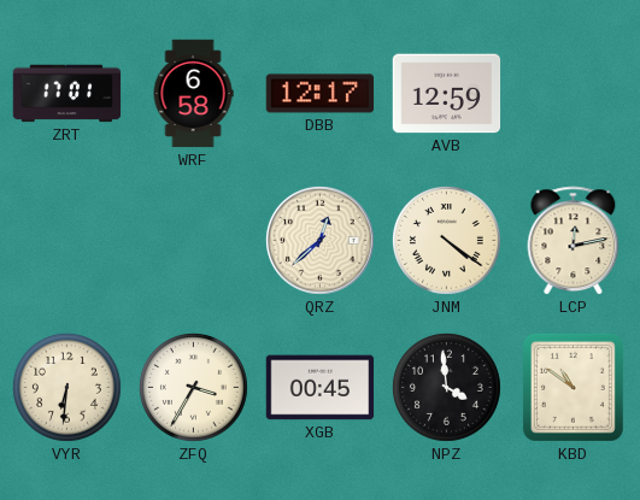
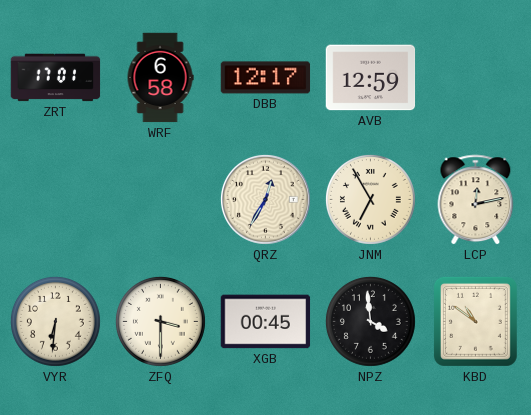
QRZ: 12:38 -> 12:35 (265, 199)
JNM: 4:21 -> 6:55 (370, 199)
ZFQ: 3:35 -> 3:30 (160, 321)
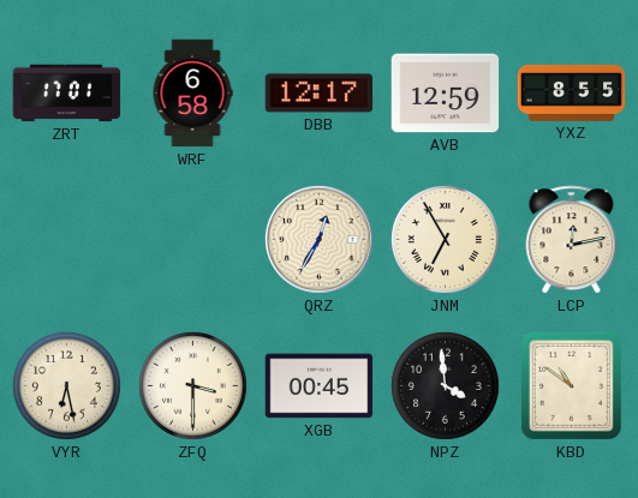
YXZ: none -> 8:55 (572, 94)
VYR: 6:31 -> 6:28 (66, 385)
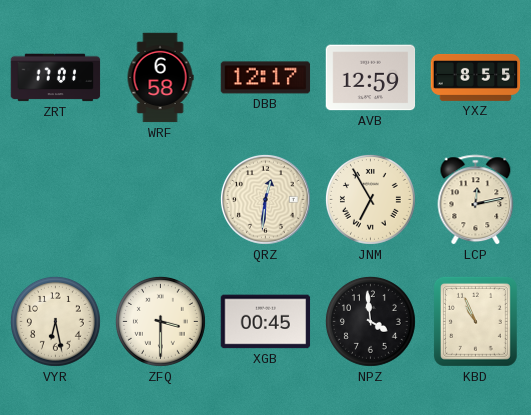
QRZ: 12:35 -> 12:31 (265, 199)
KBD: 10:51 -> 10:56 (475, 321)
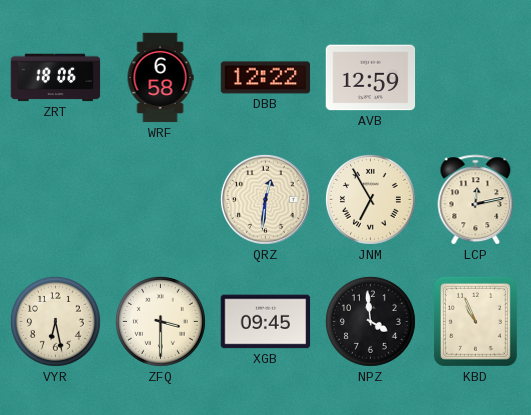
ZRT: 17:01 -> 18:06 (56, 78)
DBB: 12:17 -> 12:22 (266, 78)
YXZ: 8:55 -> none (476, 78)
XGB: 00:45 -> 09:45 (266, 322)
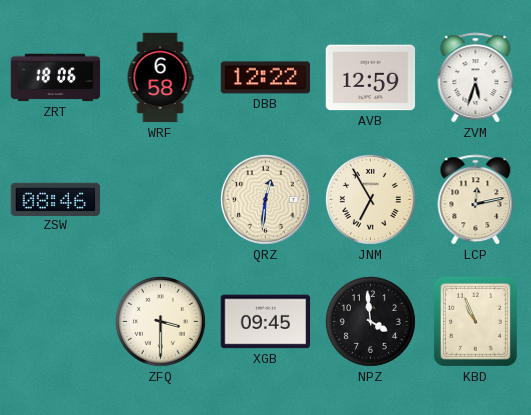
ZVM: none -> 5:33 (476, 78)
ZSW: none -> 08:46 (56, 199)
VYR: 6:28 -> none (55, 321)
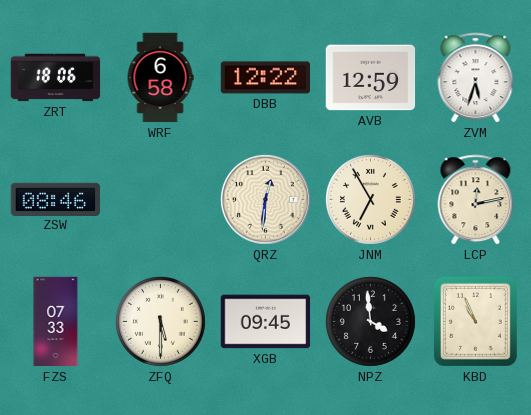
FZS: none -> 07:33 (56, 322)
ZFQ: 3:30 -> 5:30 (160, 321)
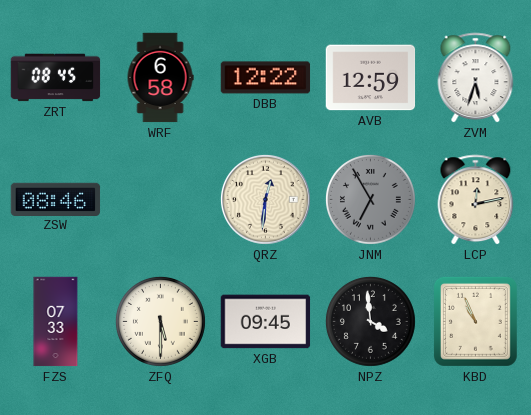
ZRT: 18:06 -> 08:45 (56, 78)
JNM dial: cream -> grey (370, 199)
